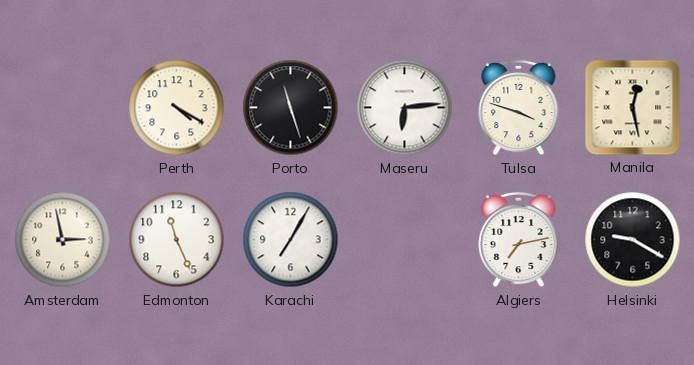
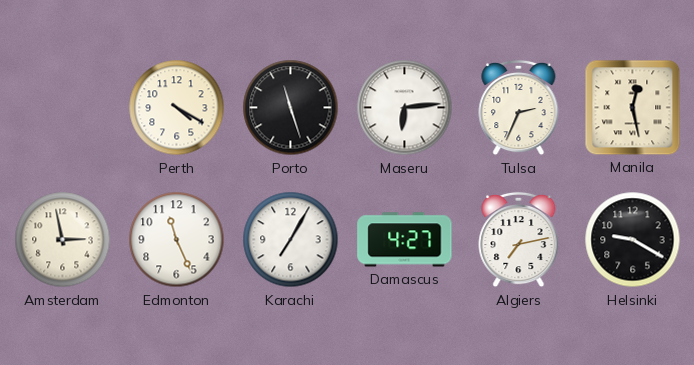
Tulsa: 3:48 -> 2:34 (519, 108)
Damascus: none -> 4:27 (405, 240)
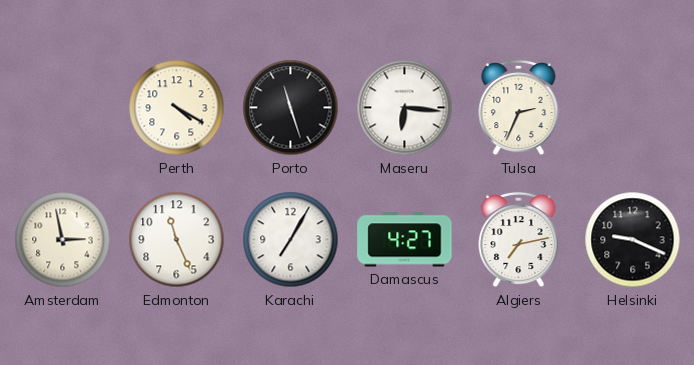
Maseru: 6:14 -> 6:16 (405, 108)
Manila: 12:28 -> none (633, 108)
Helsinki: 9:20 -> 9:19 (633, 240)
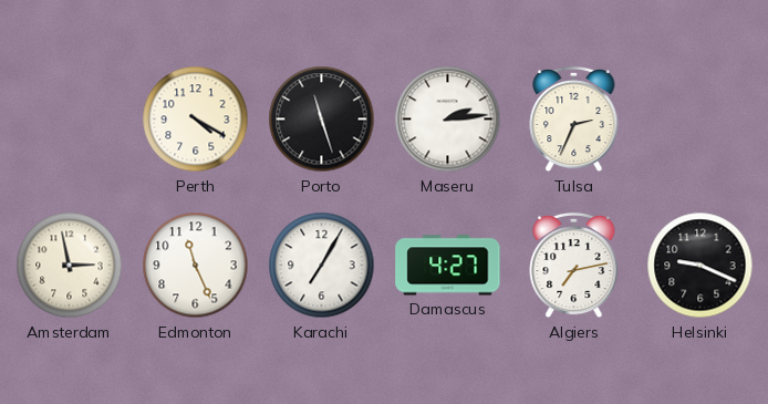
Maseru: 6:16 -> 2:14 (448, 120)
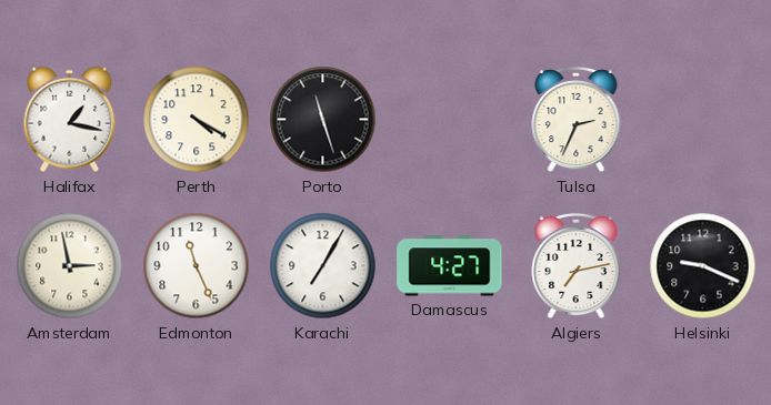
Halifax: none -> 1:17 (70, 120)
Maseru: 2:14 -> none (448, 120)
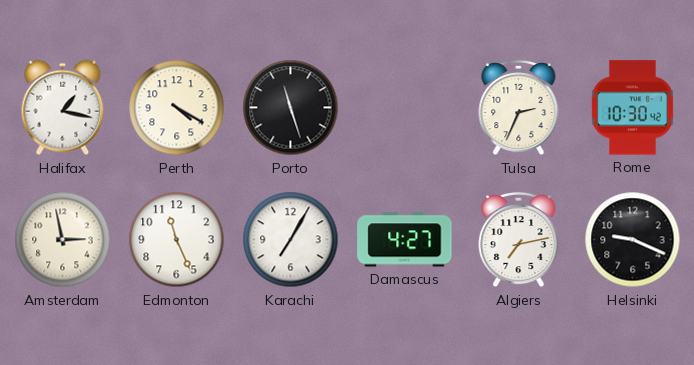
Rome: none -> 10:30 (632, 108)
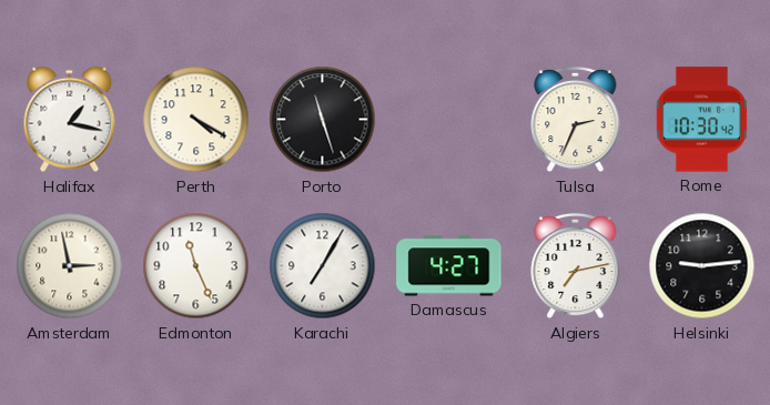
Helsinki: 9:19 -> 9:14 (702, 266)
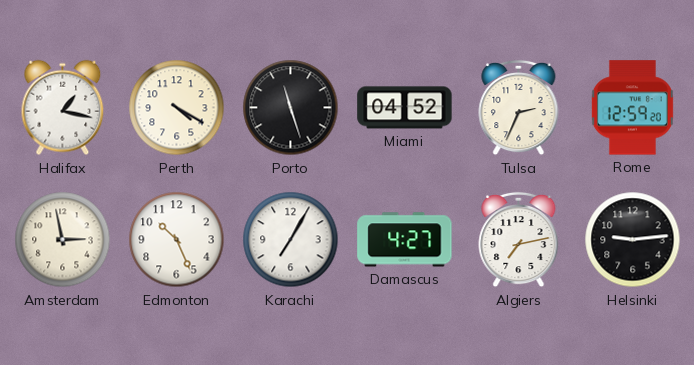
Miami: none -> 04:52 (405, 108)
Rome: 10:30 -> 12:59 (632, 108)
Edmonton: 11:26 -> 10:26 (177, 240)
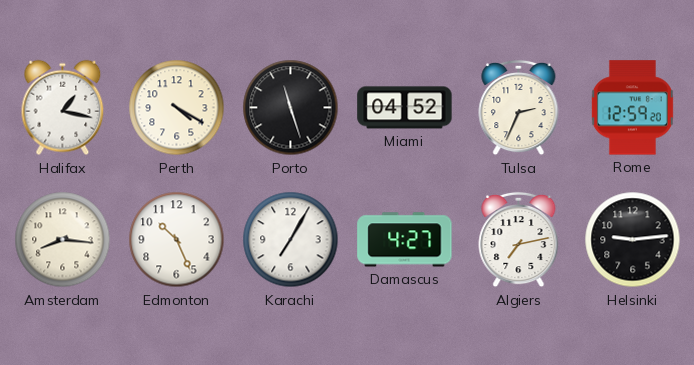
Amsterdam: 2:58 -> 8:16 (63, 240)
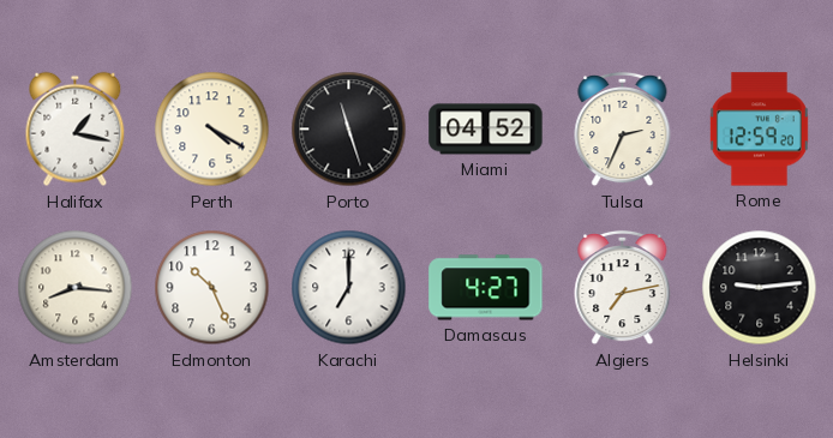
Karachi: 7:05 -> 7:00 (349, 288)
